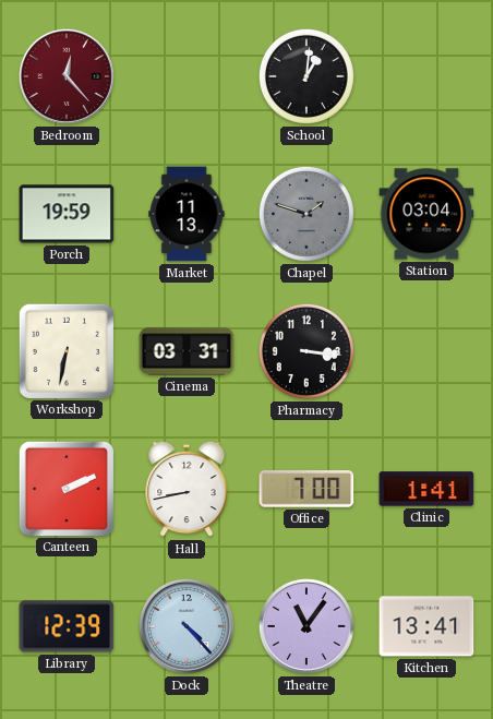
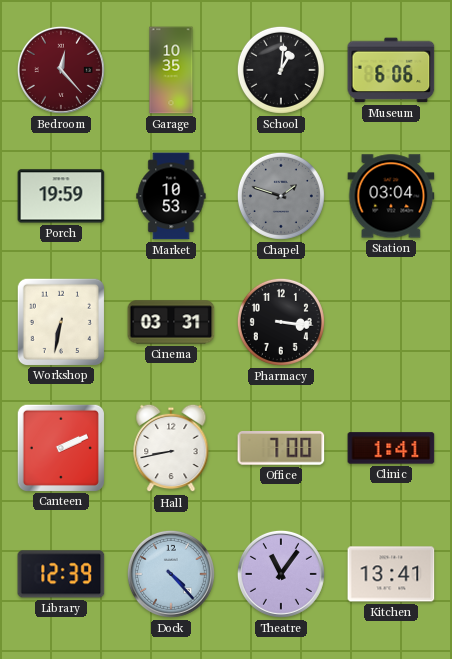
Garage: none -> 10:35 (171, 70)
Museum: none -> 6:06 (391, 70)
Market: 11:13 -> 10:53 (171, 196)
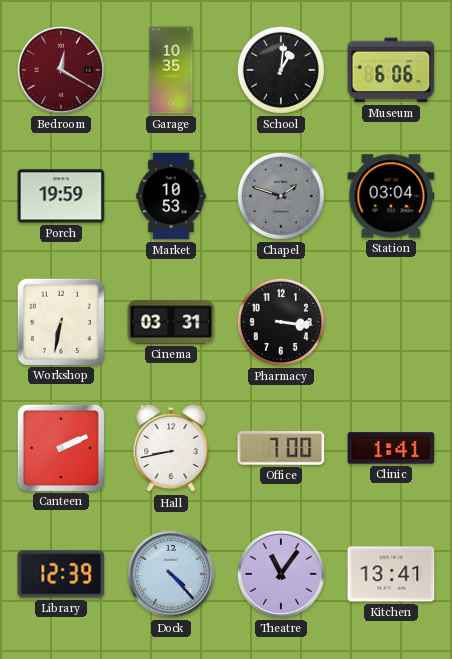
Bedroom: 12:23 -> 12:20 (61, 70)
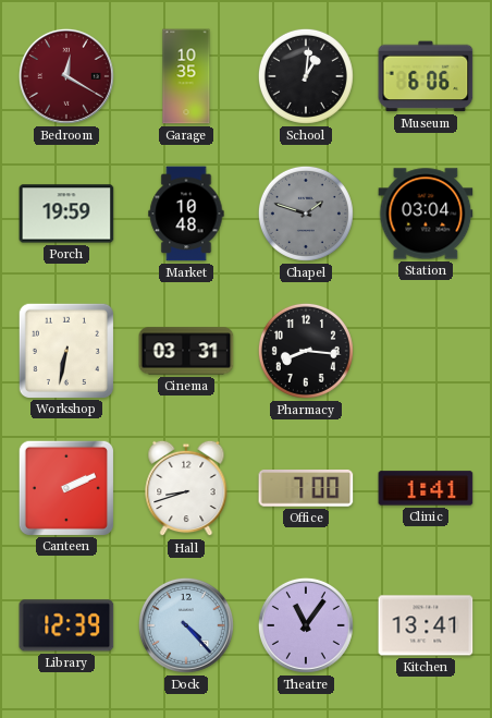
Market: 10:53 -> 10:48 (186, 214)
Pharmacy: 3:16 -> 8:16 (306, 351)
Hall: 8:43 -> 8:42 (186, 488)
